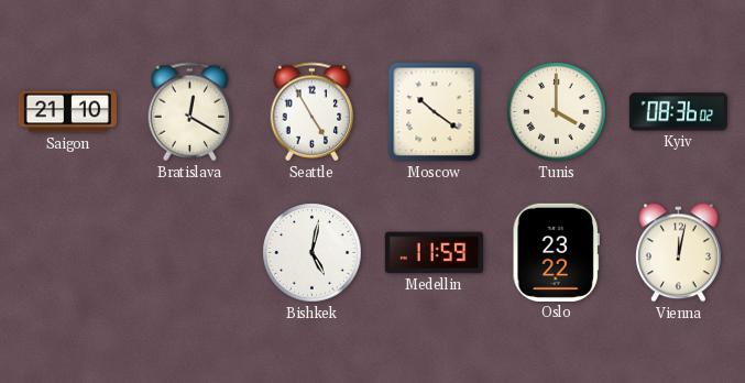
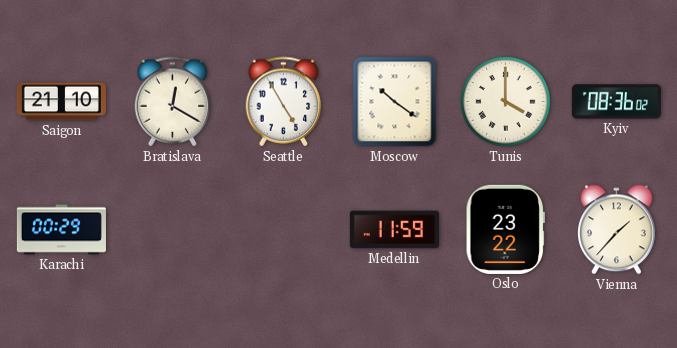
Karachi: none -> 00:29 (61, 230)
Bishkek: 5:02 -> none (313, 253)
Vienna: 12:02 -> 1:37 (617, 230)
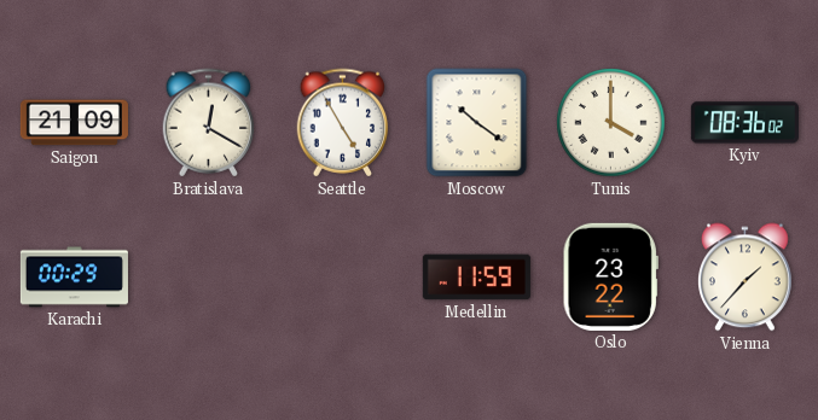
Saigon: 21:10 -> 21:09 (74, 123)
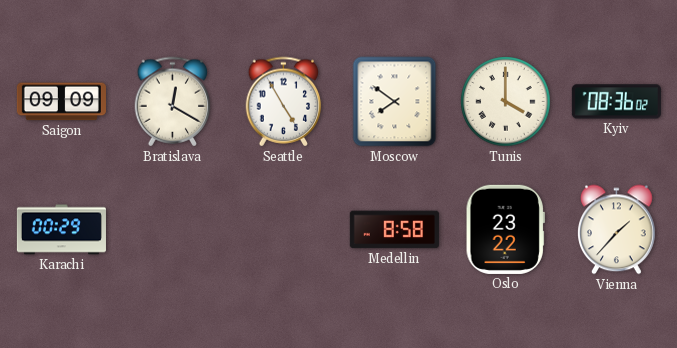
Saigon: 21:09 -> 09:09 (61, 102)
Moscow: 10:21 -> 7:51 (395, 102)
Medellin: 11:59 -> 8:58 (394, 230)
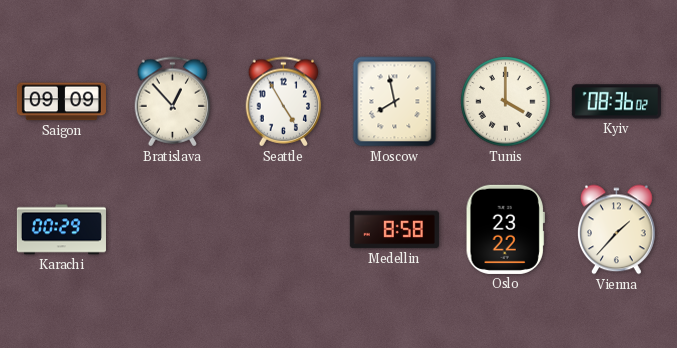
Bratislava: 12:20 -> 12:53 (173, 102)
Moscow: 7:51 -> 7:58 (395, 102)
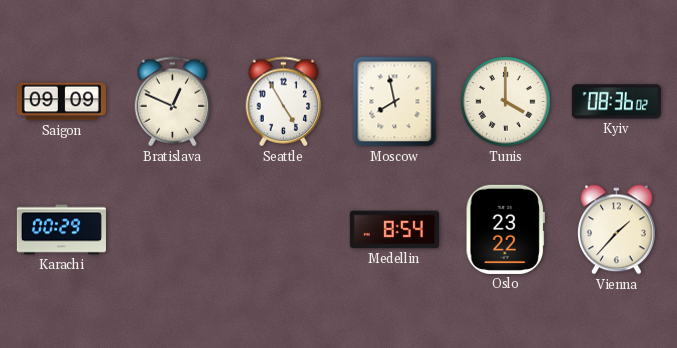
Bratislava: 12:53 -> 12:49 (173, 102)
Medellin: 8:58 -> 8:54 (394, 230)
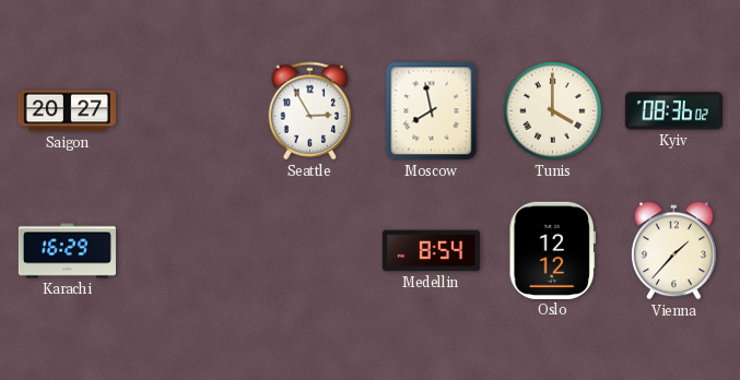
Saigon: 09:09 -> 20:27 (67, 111)
Bratislava: 12:49 -> none (173, 102)
Seattle: 4:55 -> 2:55 (310, 111)
Karachi: 00:29 -> 16:29 (67, 251)
Oslo: 23:22 -> 12:12 (552, 250)
